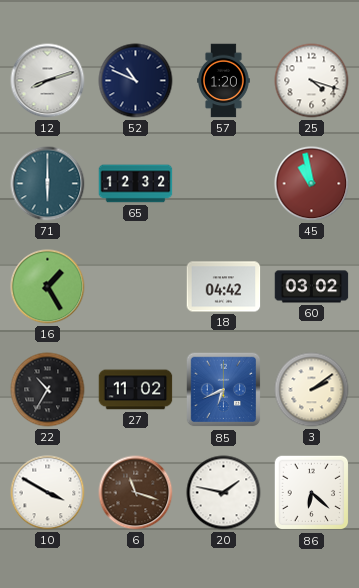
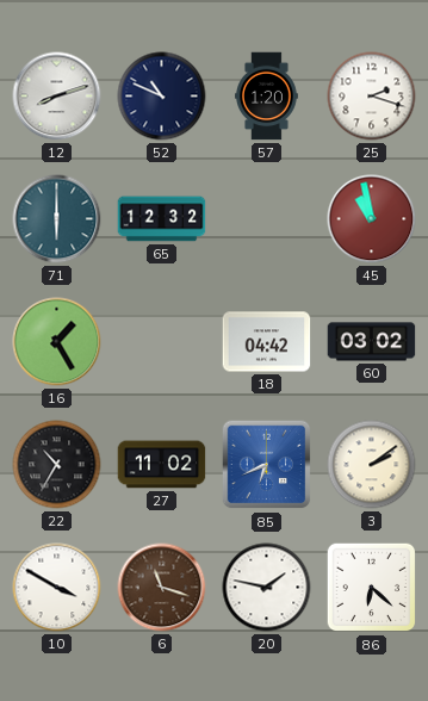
25: 4:18 -> 2:18 (372, 97)
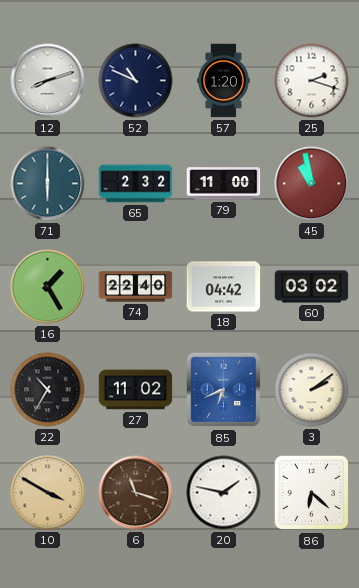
65: 12:32 -> 2:32 (136, 184)
79: none -> 11:00 (224, 184)
74: none -> 22:40 (136, 287)
10 dial: white -> champagne (48, 493)
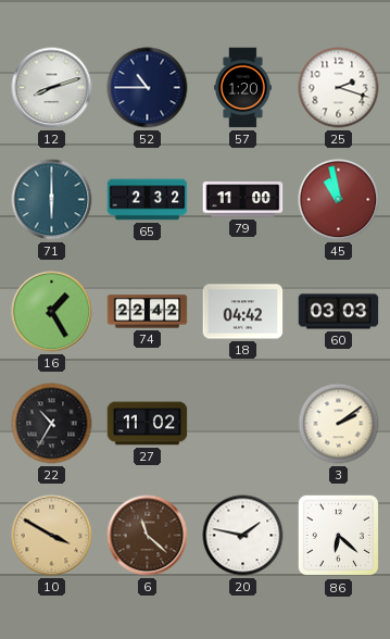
52: 10:49 -> 10:45 (148, 88)
74: 22:40 -> 22:42 (148, 312)
60: 03:02 -> 03:03 (339, 312)
85: 6:41 -> none (224, 390)
6: 11:18 -> 11:22 (148, 536)
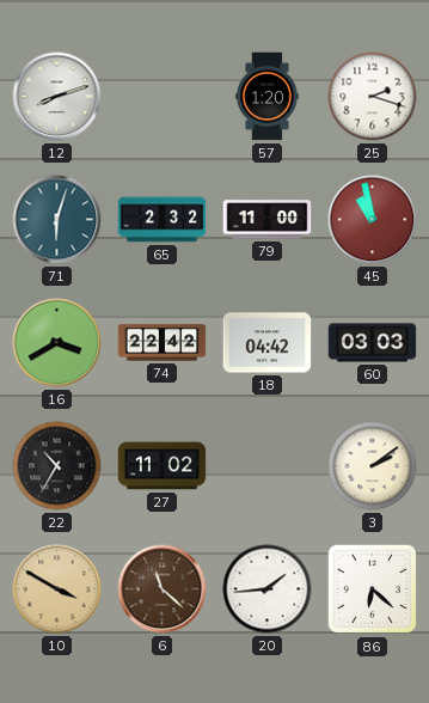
52: 10:45 -> none (148, 88)
71: 6:00 -> 6:03 (57, 220)
16: 1:25 -> 3:40 (57, 343)
20: 1:47 -> 1:44 (268, 589)
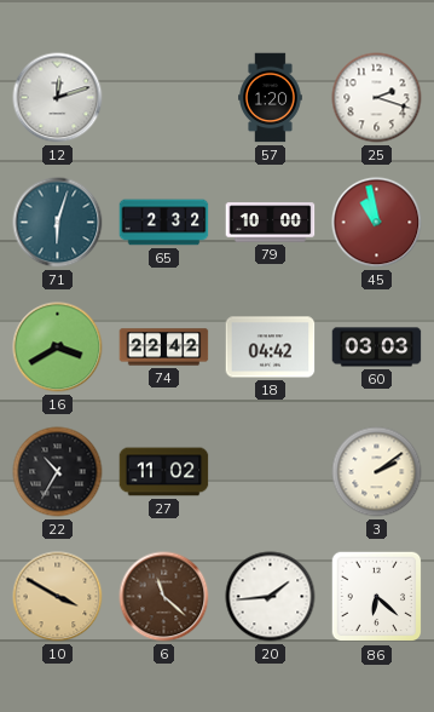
12: 8:12 -> 12:12 (58, 98)
79: 11:00 -> 10:00 (271, 223)
